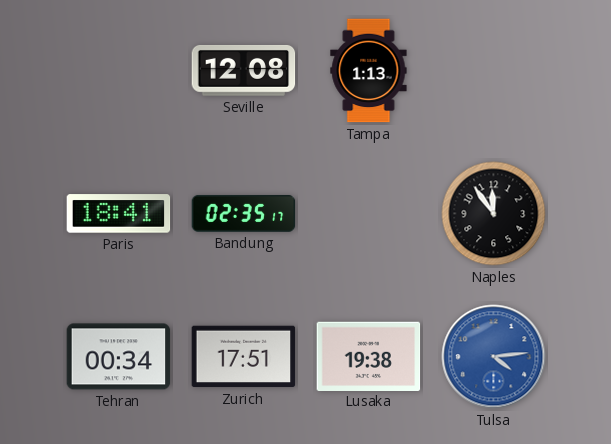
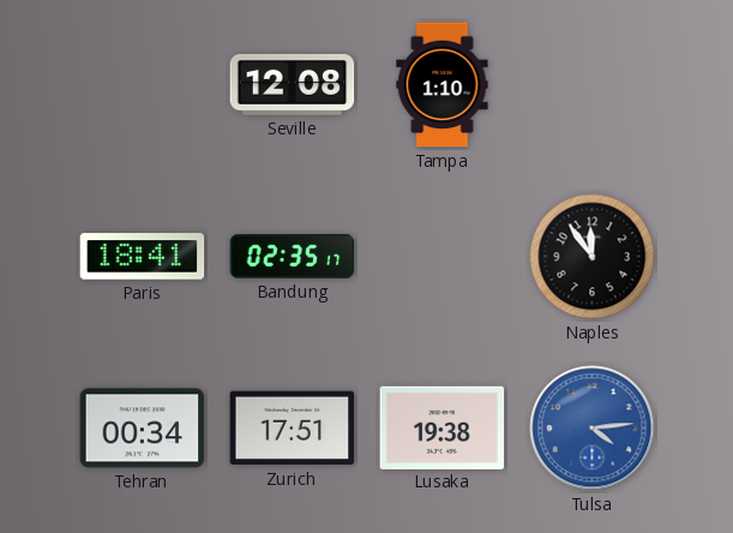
Tampa: 1:13 -> 1:10 (443, 85)
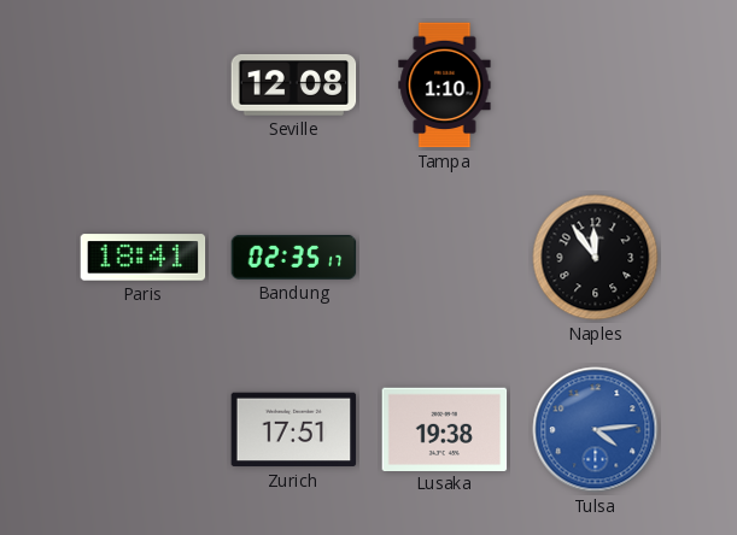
Tehran: 00:34 -> none (143, 429)
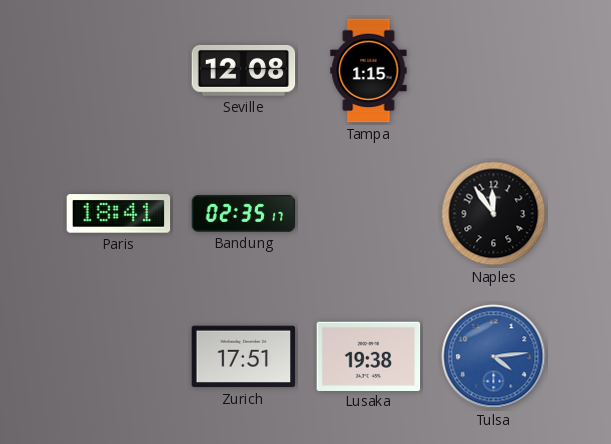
Tampa: 1:10 -> 1:15 (369, 71)
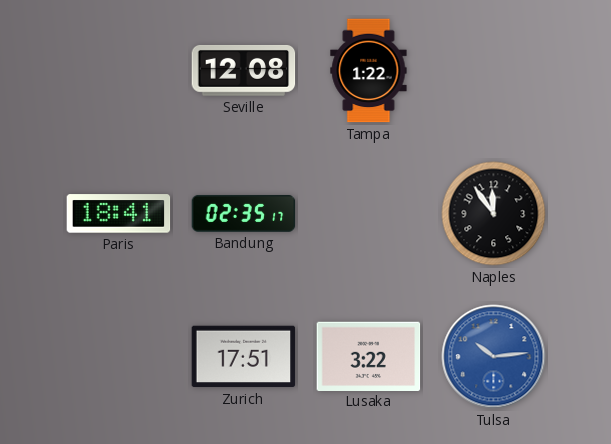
Tampa: 1:15 -> 1:22 (369, 71)
Lusaka: 19:38 -> 3:22 (369, 356)
Tulsa: 4:14 -> 10:14 (494, 357)
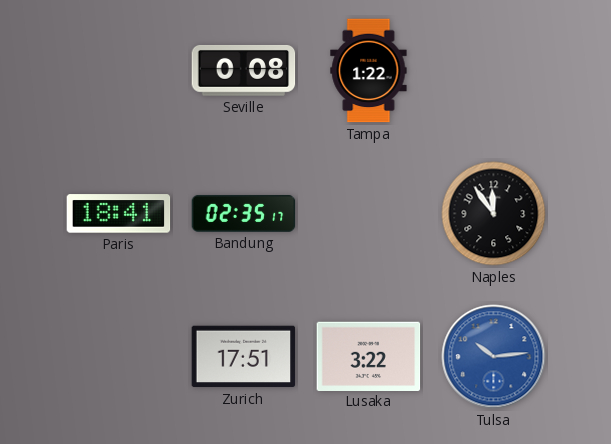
Seville: 12:08 -> 0:08 (244, 71)
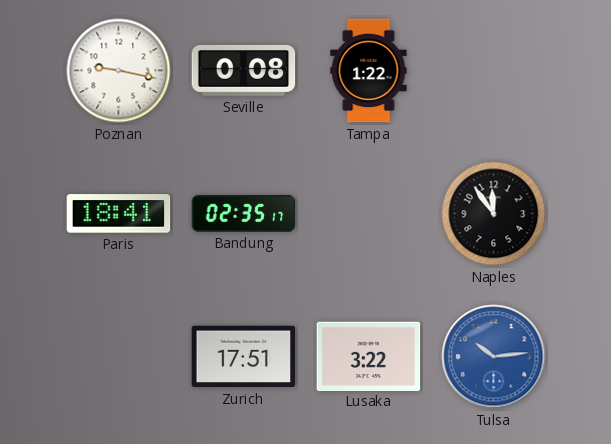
Poznan: none -> 9:17 (119, 71)
